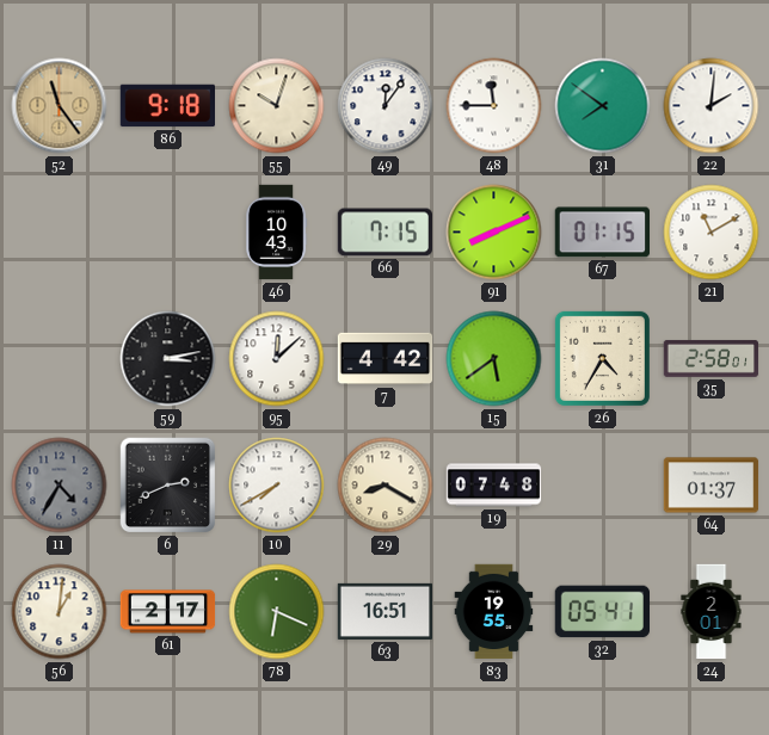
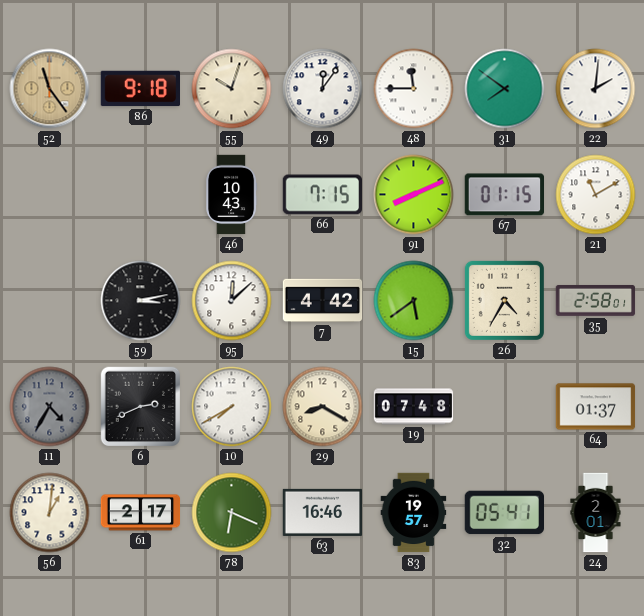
63: 16:51 -> 16:46 (323, 512)
83: 19:55 -> 19:57 (414, 513)
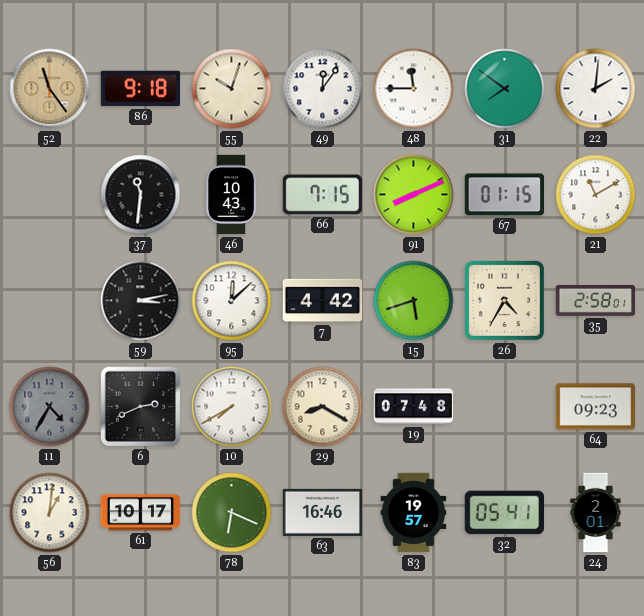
37: none -> 11:31 (141, 195)
15: 5:39 -> 5:42 (414, 301)
64: 01:37 -> 09:23 (596, 407)
61: 2:17 -> 10:17 (141, 513)
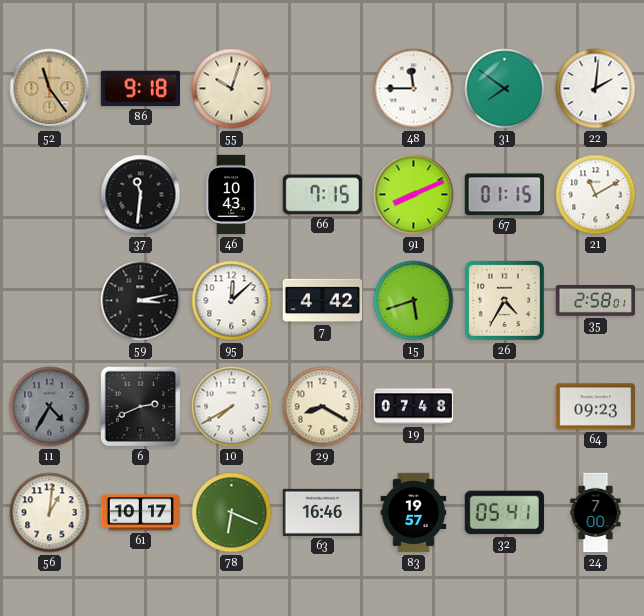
49: 12:06 -> none (323, 89)
24: 2:01 -> 7:00 (596, 513)
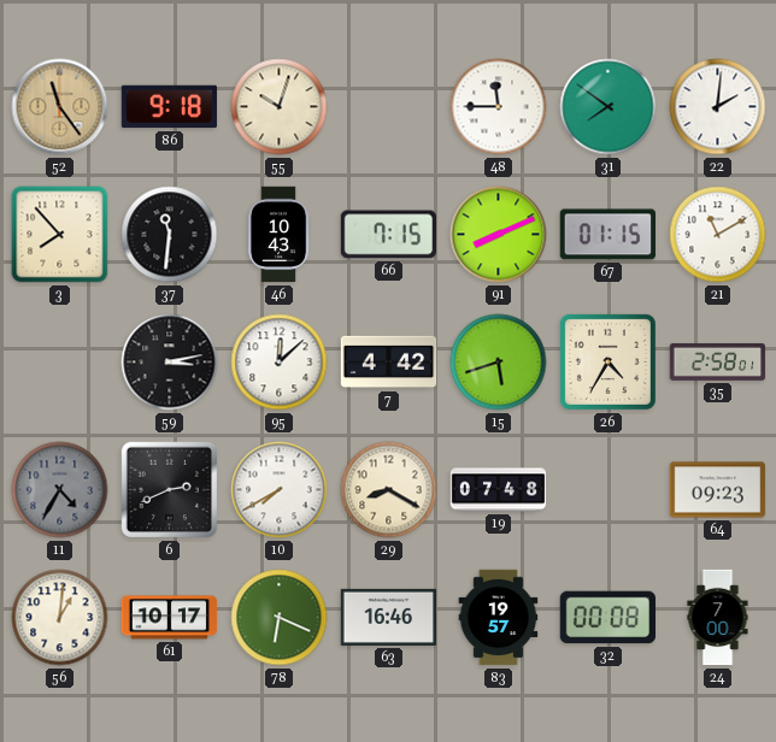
3: none -> 7:53 (60, 235)
32: 05:41 -> 00:08 (607, 618)
